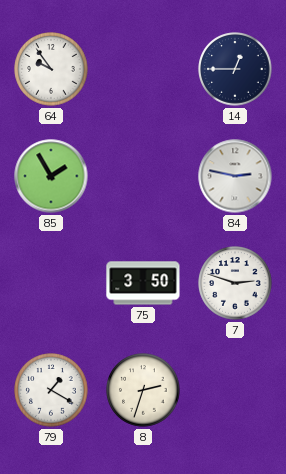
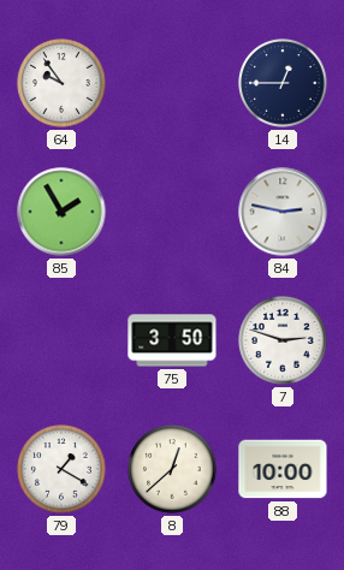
8: 2:33 -> 12:38 (172, 469)
88: none -> 10:00 (283, 469)
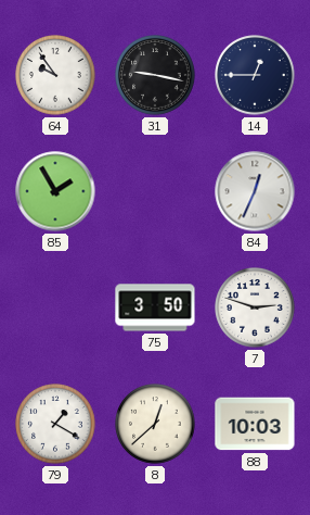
31: none -> 9:17 (155, 75)
84: 2:47 -> 12:34 (255, 191)
88: 10:00 -> 10:03 (255, 424)
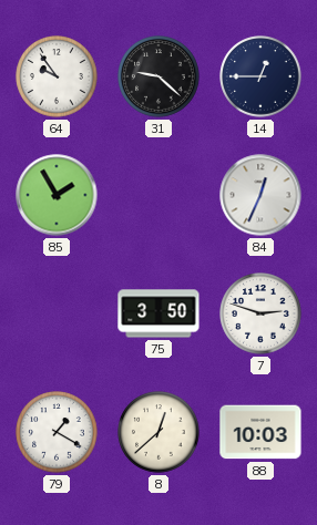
31: 9:17 -> 9:22 (158, 76)
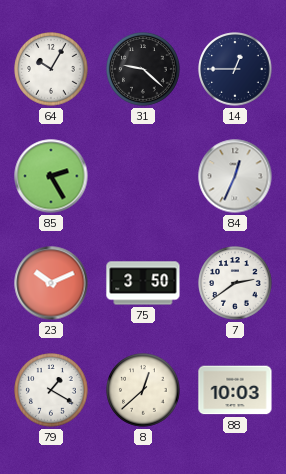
64: 9:54 -> 10:05 (51, 69)
85: 1:55 -> 2:25 (51, 176)
23: none -> 10:11 (51, 283)
7: 2:48 -> 2:39 (235, 283)
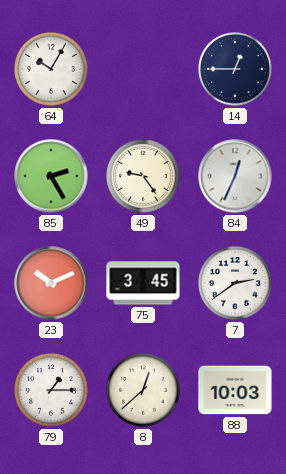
31: 9:22 -> none (143, 69)
49: none -> 9:24 (143, 176)
75: 3:50 -> 3:45 (143, 283)
79: 1:20 -> 1:15 (51, 390)
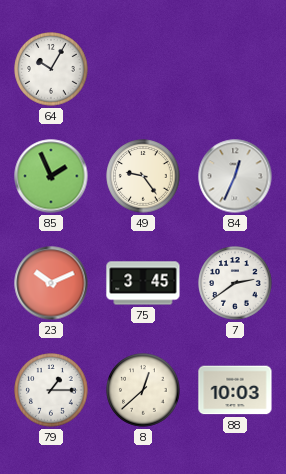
14: 12:45 -> none (235, 69)
85: 2:25 -> 1:56 (51, 176)
